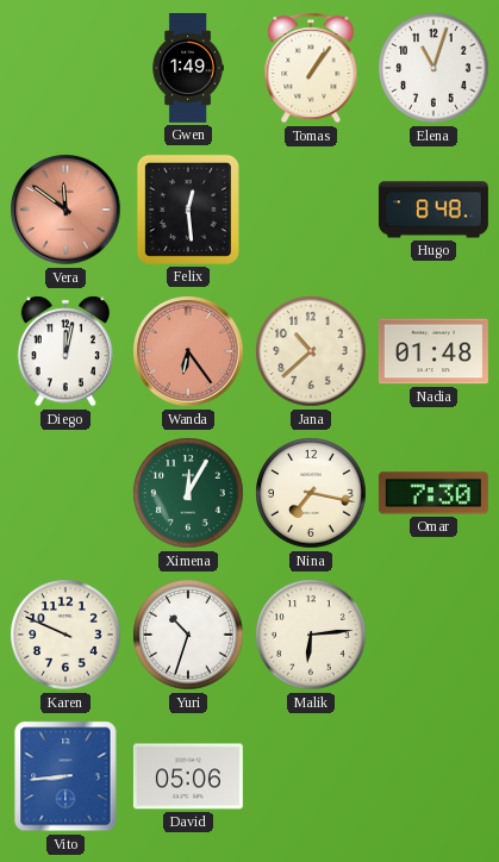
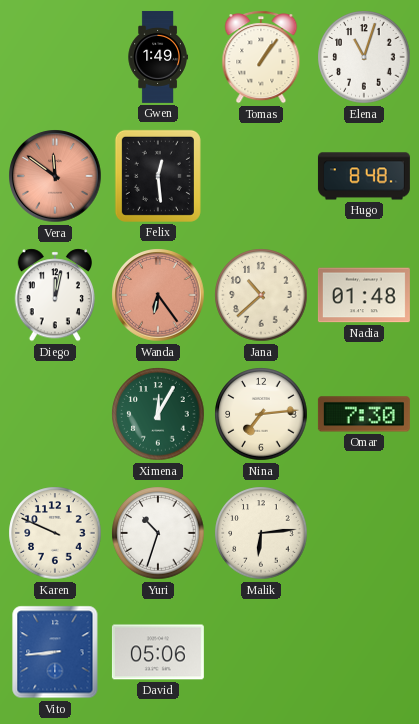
Nina: 7:17 -> 7:14 (261, 414)
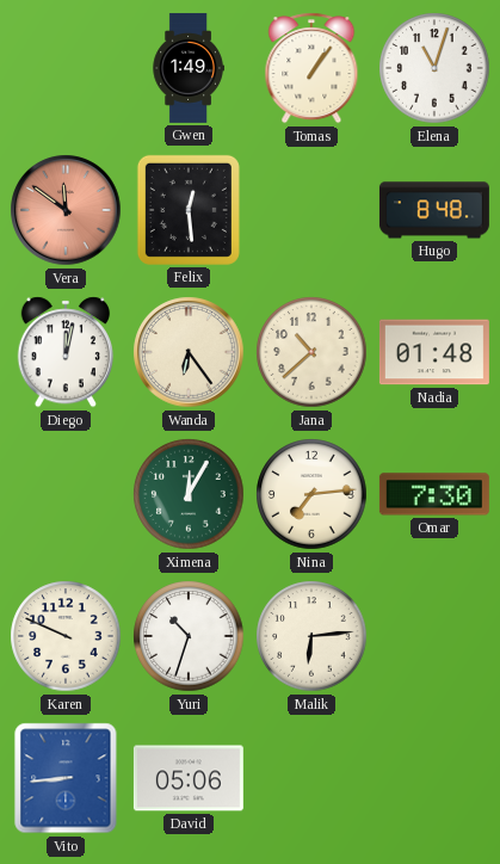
Wanda dial: salmon -> cream (189, 352)
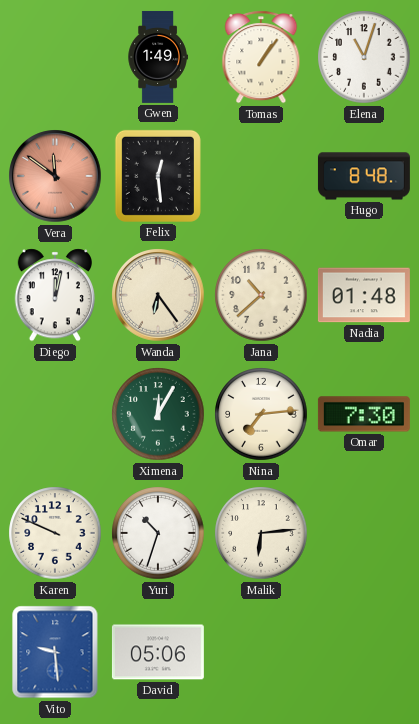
Vito: 8:44 -> 9:29 (55, 652)
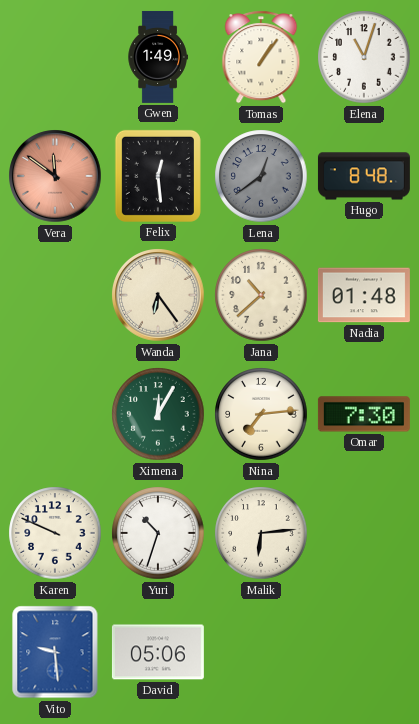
Lena: none -> 12:39 (261, 176)
Diego: 12:02 -> none (54, 295)
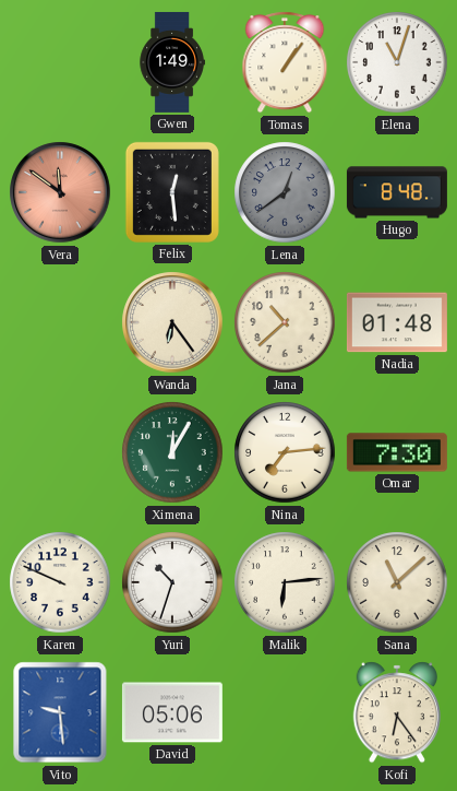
Sana: none -> 11:08 (397, 582)
Kofi: none -> 6:24 (396, 712)
